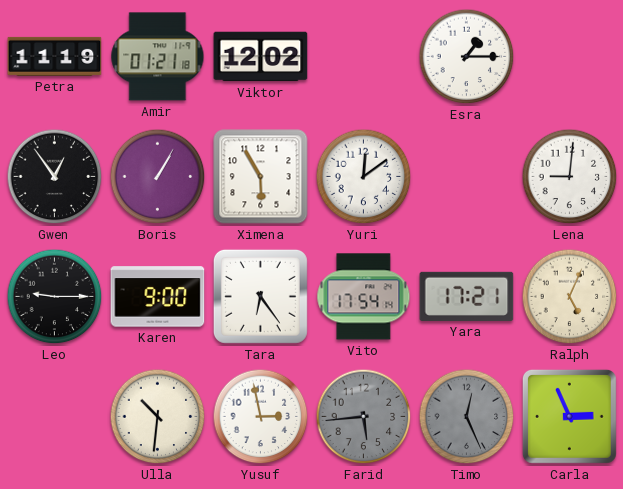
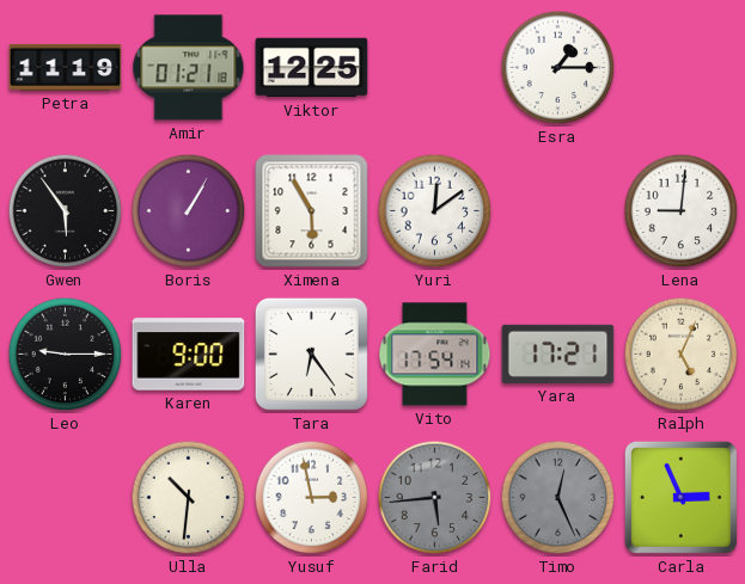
Viktor: 12:02 -> 12:25 (312, 68)
Gwen: 12:54 -> 5:54 (66, 211)
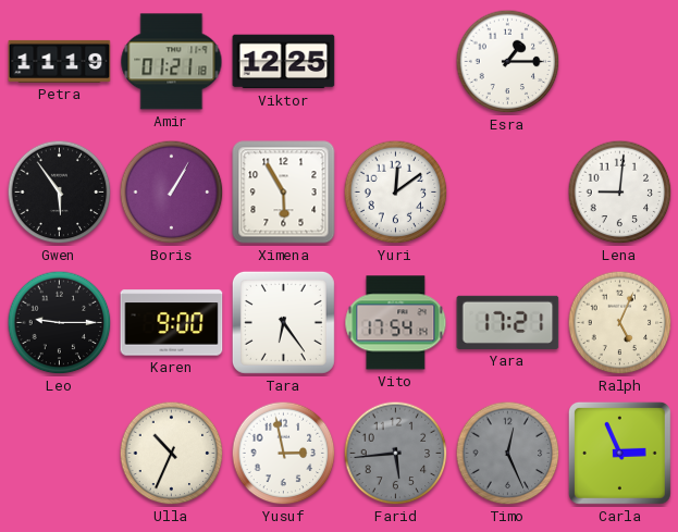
Ulla: 10:31 -> 10:34 (172, 454)
